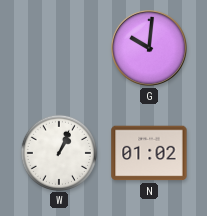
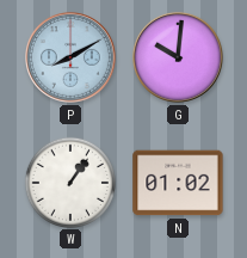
P: none -> 8:10 (72, 59)
W: 1:04 -> 1:06 (69, 182)
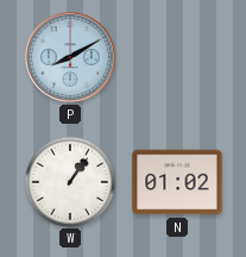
G: 10:01 -> none (179, 59)
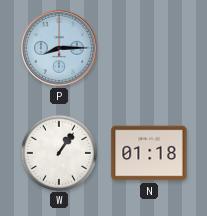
P: 8:10 -> 8:15 (60, 49)
N: 01:02 -> 01:18 (149, 153)
